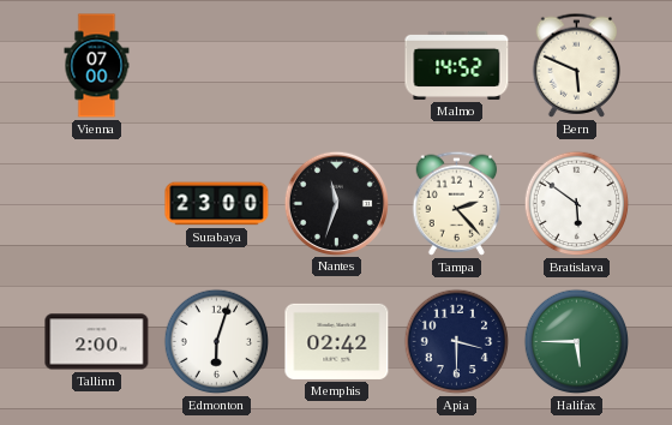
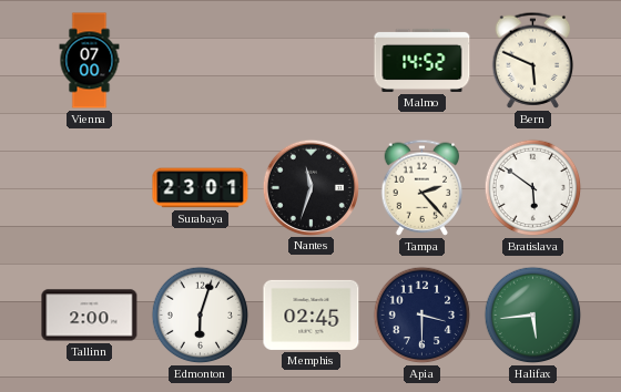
Surabaya: 23:00 -> 23:01 (201, 188)
Memphis: 02:42 -> 02:45 (312, 314)
Halifax: 5:45 -> 5:44 (533, 316)
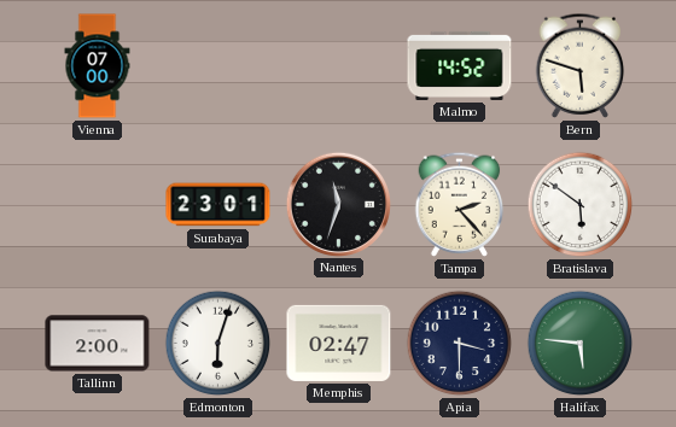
Bern: 5:49 -> 5:48 (581, 65)
Memphis: 02:45 -> 02:47 (339, 343)
Halifax: 5:44 -> 5:46 (581, 344)
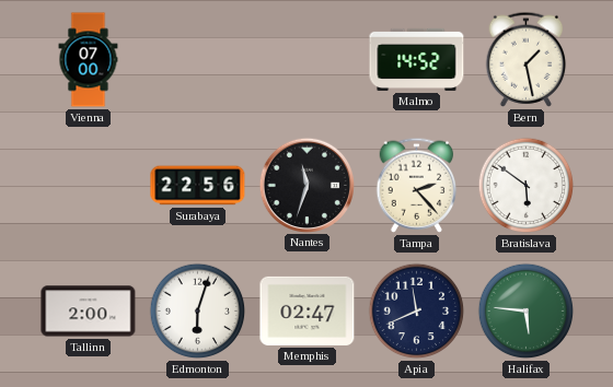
Bern: 5:48 -> 1:28 (527, 59)
Surabaya: 23:01 -> 22:56 (198, 186)
Apia: 3:30 -> 11:41 (417, 312)
